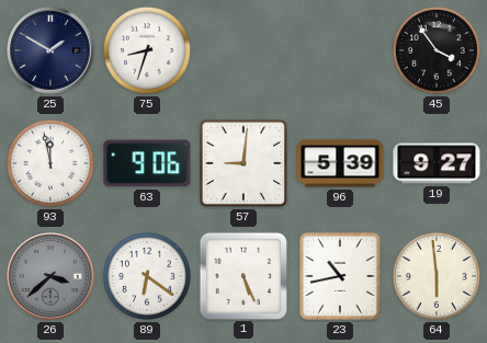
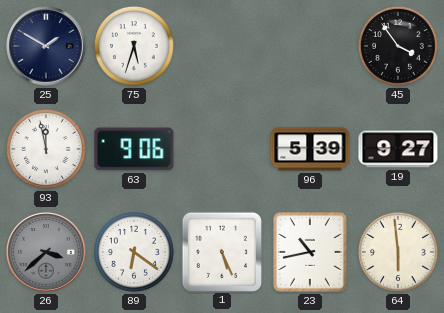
75: 8:33 -> 5:33 (134, 46)
57: 9:01 -> none (243, 163)
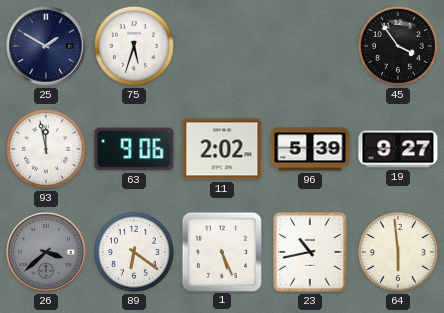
11: none -> 2:02 (222, 149)
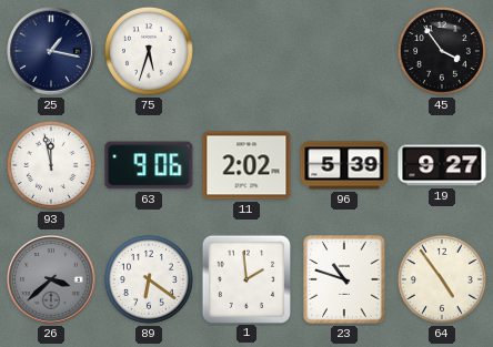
25: 1:50 -> 1:17 (51, 51)
1: 5:26 -> 1:59 (245, 278)
23: 10:43 -> 10:48 (345, 280)
64: 5:59 -> 4:54 (442, 279)
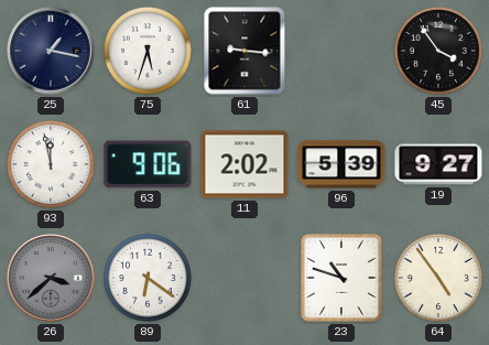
61: none -> 9:16 (244, 51)
1: 1:59 -> none (245, 278)
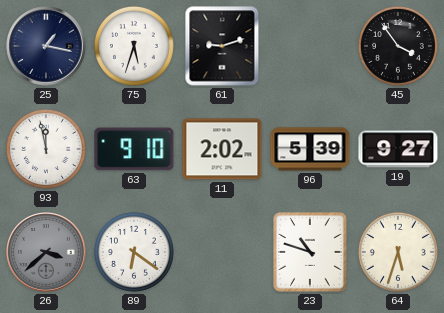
61: 9:16 -> 9:12 (222, 46)
63: 9:06 -> 9:10 (134, 149)
64: 4:54 -> 5:33 (398, 252)
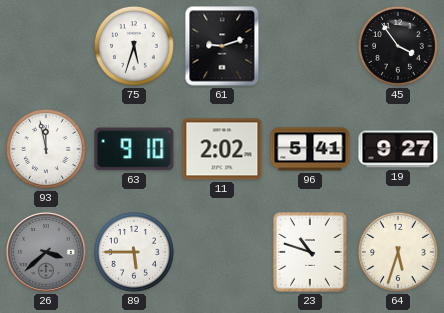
25: 1:17 -> none (46, 46)
96: 5:39 -> 5:41 (310, 149)
89: 6:21 -> 5:45 (134, 252)
